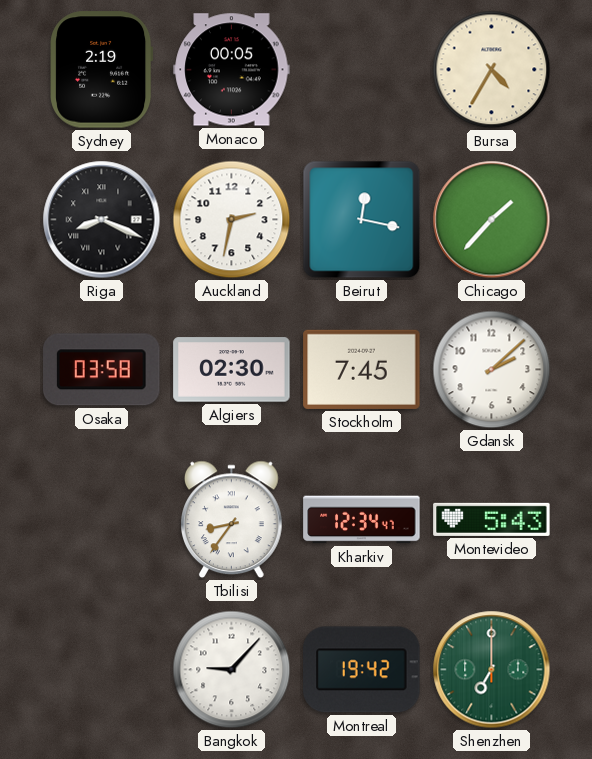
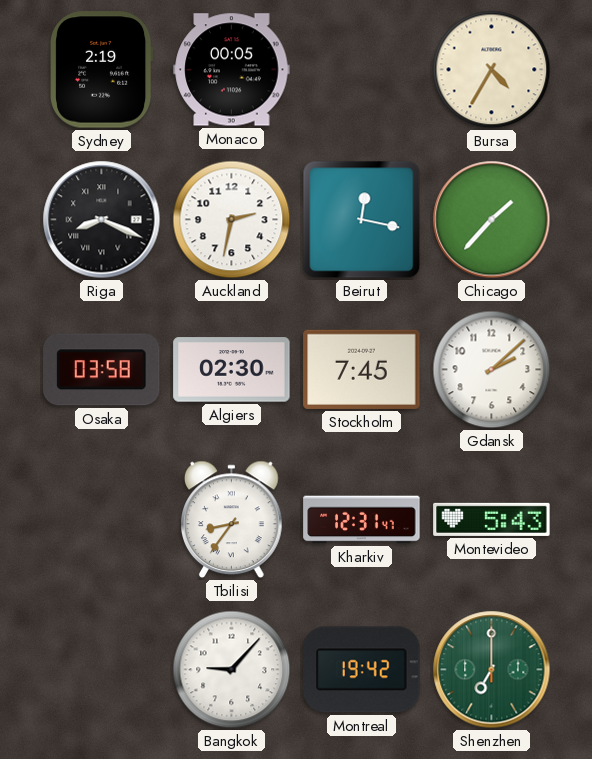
Kharkiv: 12:34 -> 12:31 (362, 520)
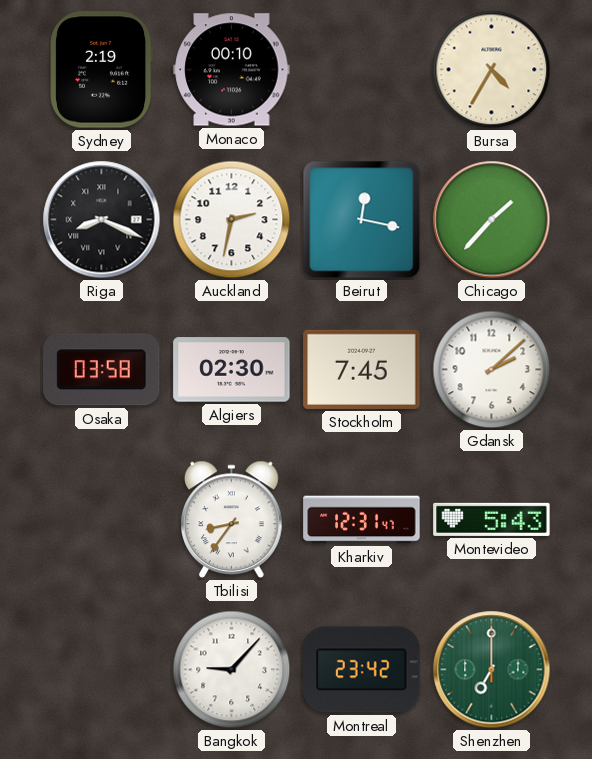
Monaco: 00:05 -> 00:10 (232, 70)
Montreal: 19:42 -> 23:42 (362, 670)
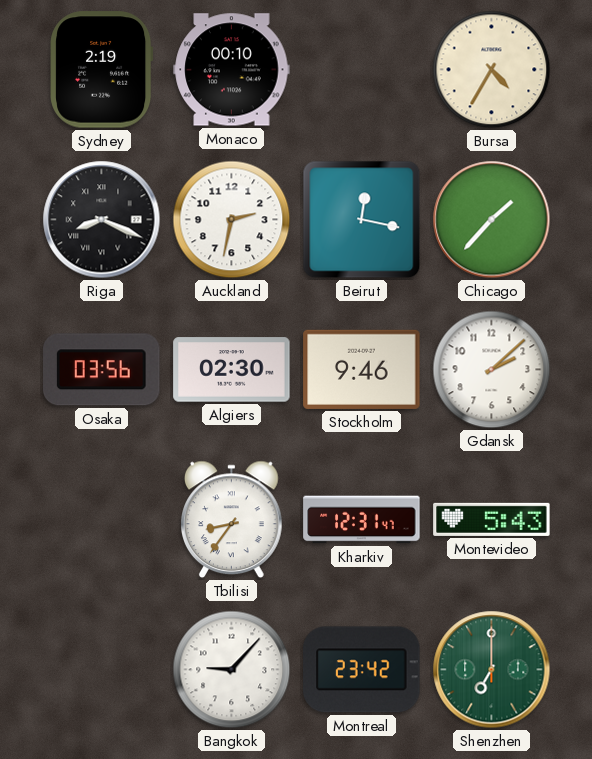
Osaka: 03:58 -> 03:56 (102, 370)
Stockholm: 7:45 -> 9:46 (362, 369)
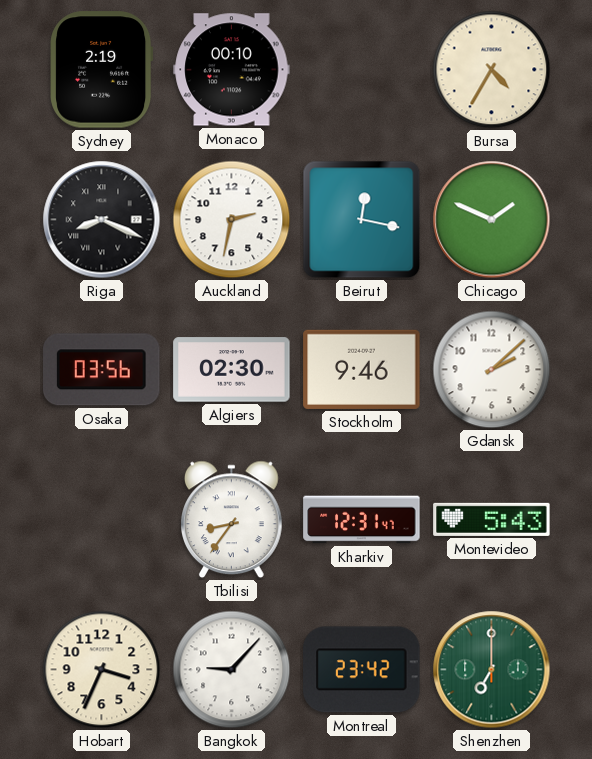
Chicago: 1:37 -> 1:49 (492, 220)
Hobart: none -> 3:34 (102, 670)
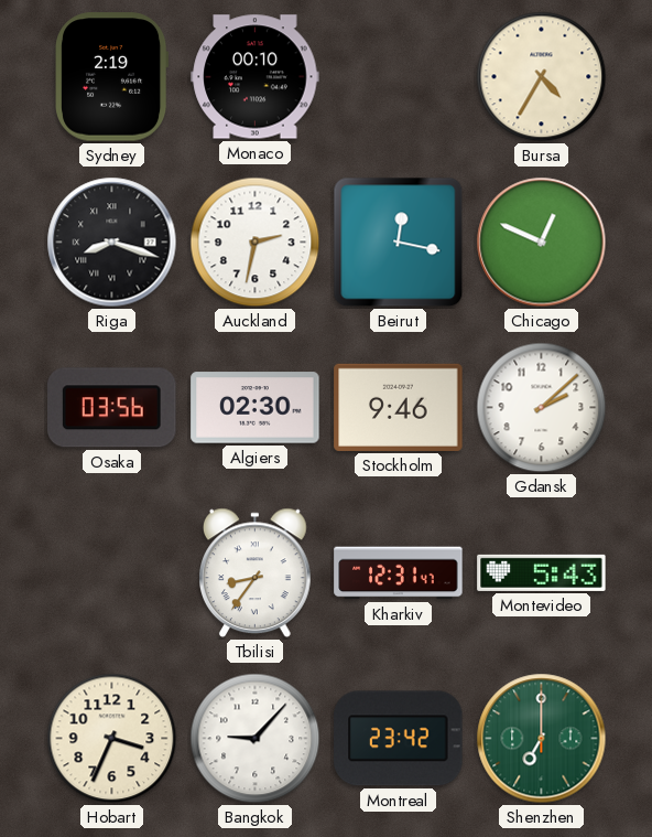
Riga: 8:19 -> 8:18 (112, 243)
Chicago: 1:49 -> 12:49 (542, 243)
